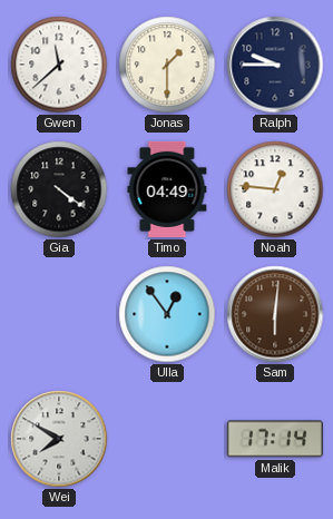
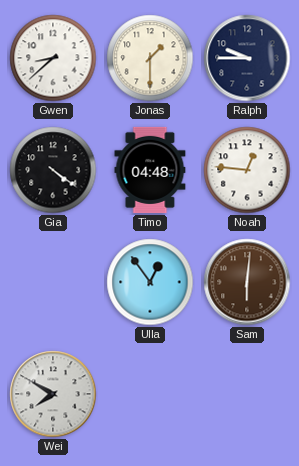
Gwen: 11:38 -> 8:38 (53, 58)
Timo: 04:49 -> 04:48 (150, 170)
Malik: 17:14 -> none (275, 439)
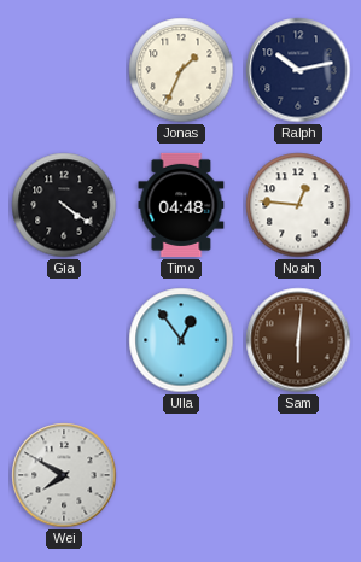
Gwen: 8:38 -> none (53, 58)
Jonas: 1:30 -> 1:34 (181, 70)
Ralph: 9:45 -> 10:13 (298, 70)
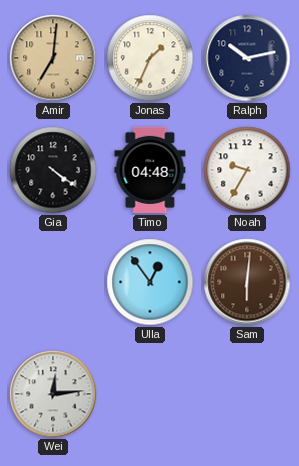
Amir: none -> 7:01 (53, 58)
Noah: 12:46 -> 9:35 (247, 170)
Wei: 7:50 -> 12:14 (53, 394)
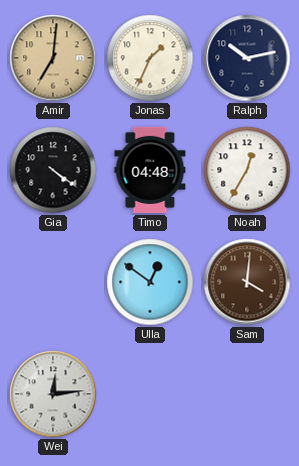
Noah: 9:35 -> 12:35 (247, 170)
Ulla: 12:54 -> 12:51 (150, 282)
Sam: 6:01 -> 4:01 (247, 282)
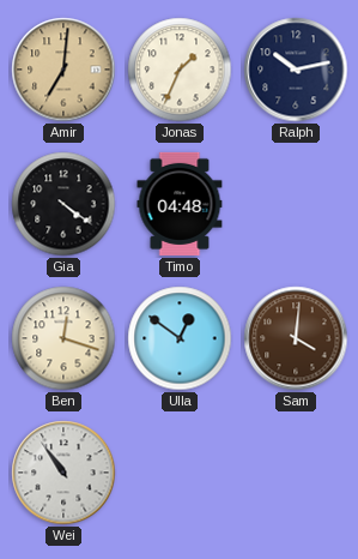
Noah: 12:35 -> none (247, 170)
Ben: none -> 12:18 (63, 338)
Wei: 12:14 -> 10:54 (63, 473)
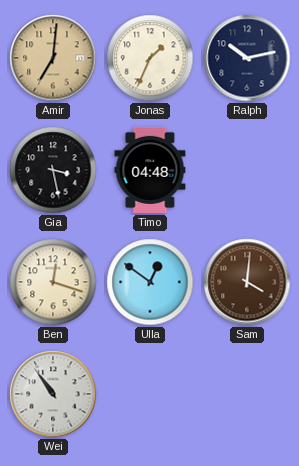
Gia: 4:21 -> 3:28 (53, 170)
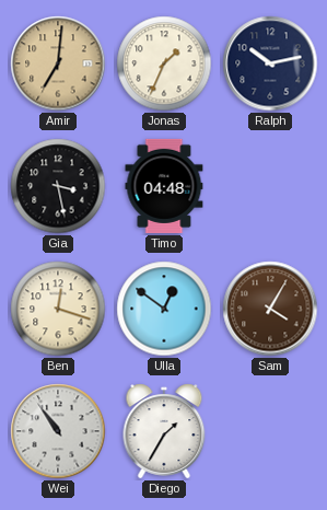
Sam: 4:01 -> 4:05 (270, 309)
Diego: none -> 1:35 (164, 431)
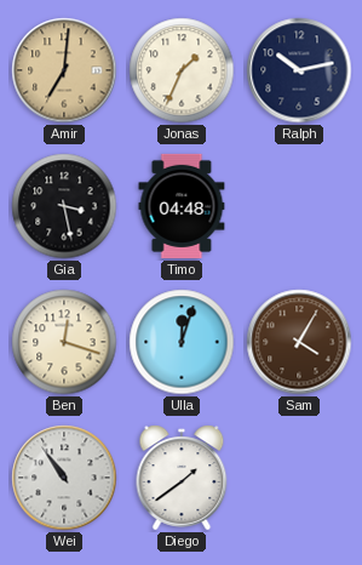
Ulla: 12:51 -> 12:03 (182, 342)
Diego: 1:35 -> 1:39 (182, 478)
